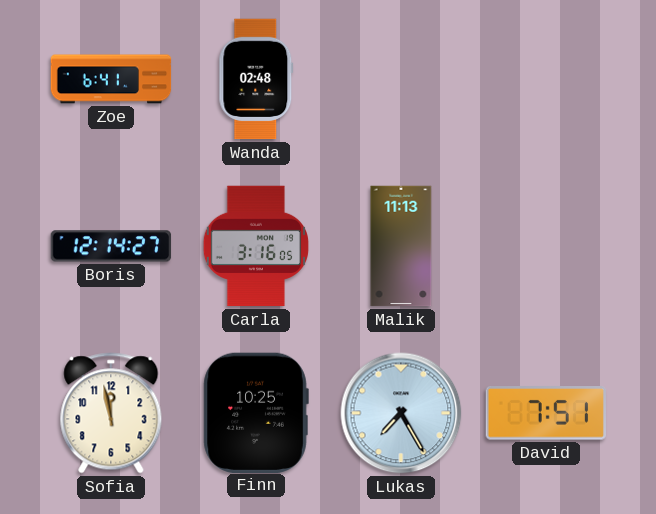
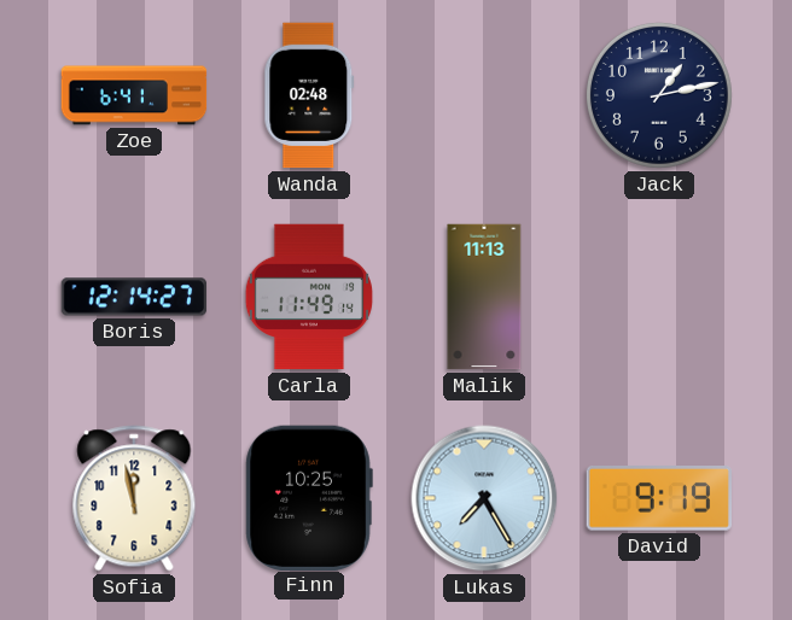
Jack: none -> 1:13 (659, 95)
Carla: 3:16 -> 11:49 (309, 297)
David: 7:51 -> 9:19 (658, 499)
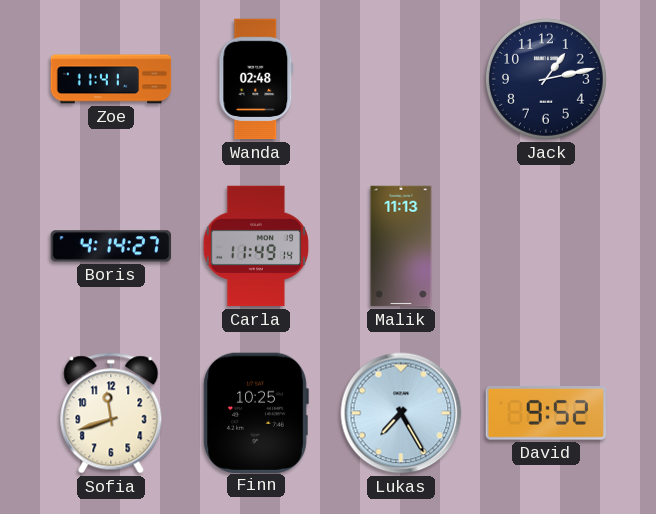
Zoe: 6:41 -> 11:41 (111, 79)
Boris: 12:14 -> 4:14 (111, 246)
Sofia: 11:58 -> 11:42 (111, 413)
David: 9:19 -> 9:52 (545, 414)
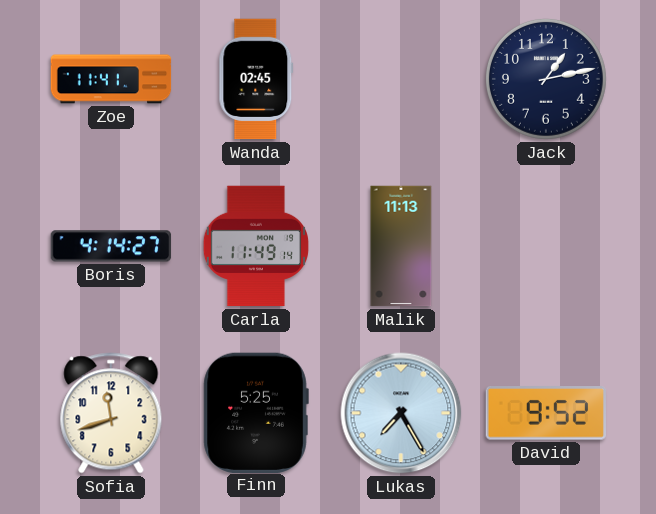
Wanda: 02:48 -> 02:45 (256, 79)
Finn: 10:25 -> 5:25 (256, 412)
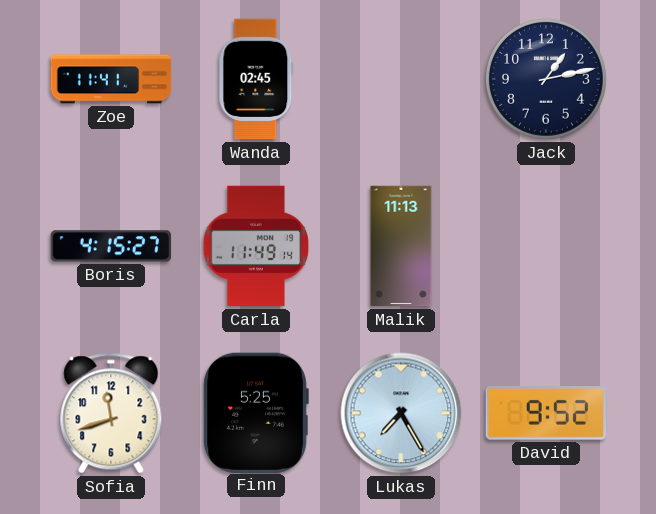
Boris: 4:14 -> 4:15 (111, 246)
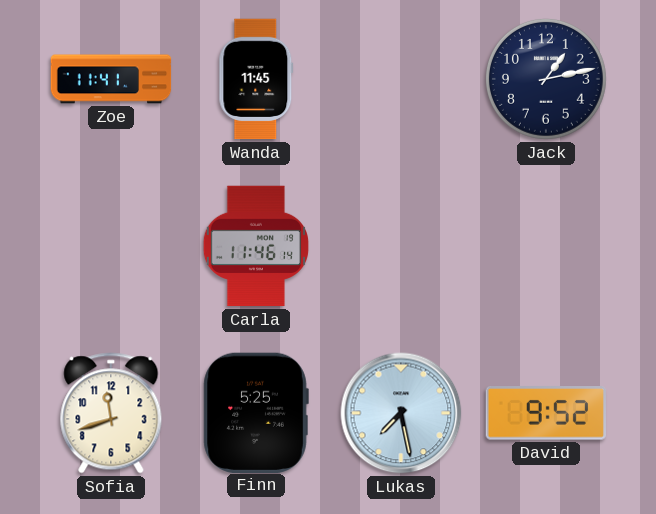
Wanda: 02:45 -> 11:45 (256, 79)
Boris: 4:15 -> none (111, 246)
Carla: 11:49 -> 11:46 (256, 246)
Malik: 11:13 -> none (401, 246)
Lukas: 7:25 -> 7:28 (401, 413)
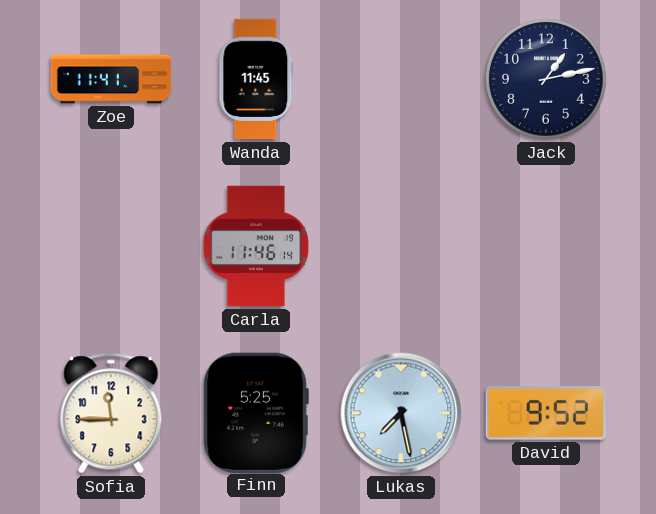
Sofia: 11:42 -> 11:45 (111, 413)
